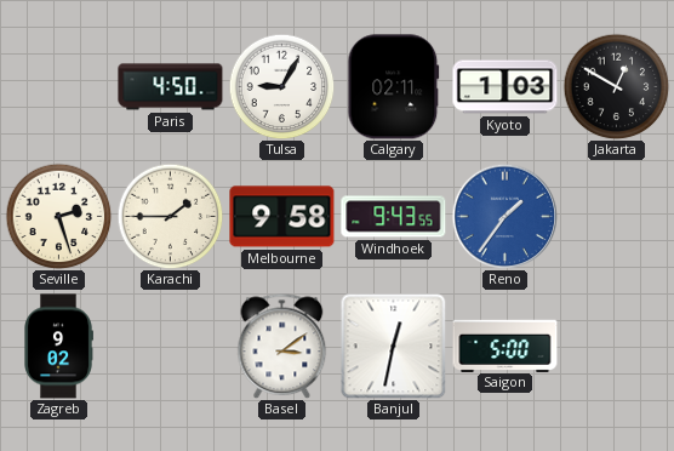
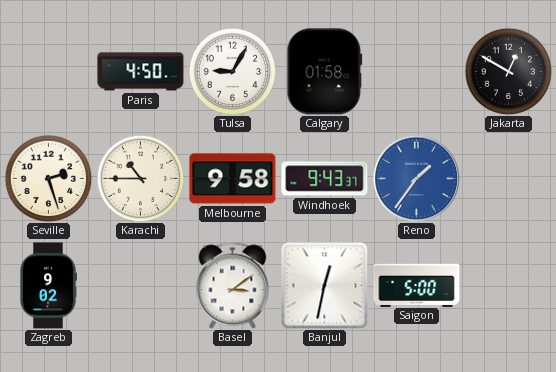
Calgary: 02:11 -> 01:58 (325, 72)
Kyoto: 1:03 -> none (505, 87)
Karachi: 1:45 -> 10:45 (140, 178)
Windhoek: 9:43:55 -> 9:43:37 (325, 179)
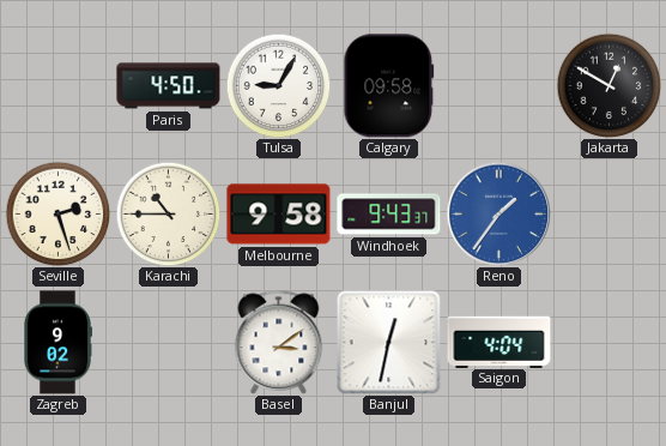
Calgary: 01:58 -> 09:58 (389, 86)
Saigon: 5:00 -> 4:04 (500, 342)
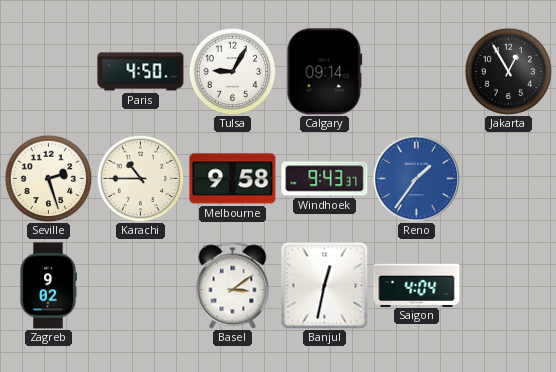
Calgary: 09:58 -> 09:14 (325, 72)
Jakarta: 12:50 -> 12:55 (508, 71)
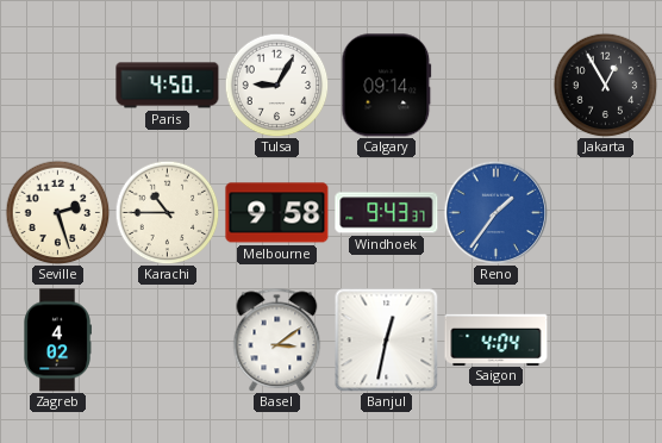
Zagreb: 9:02 -> 4:02 (58, 341)
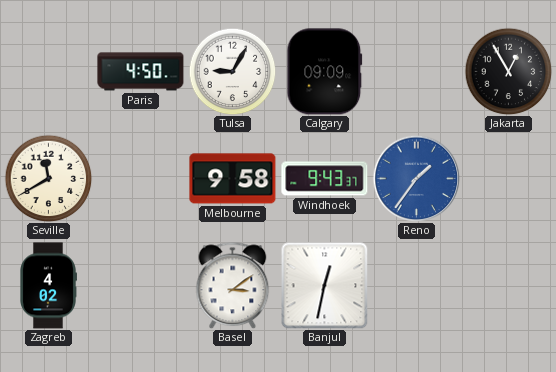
Calgary: 09:14 -> 09:09 (325, 72)
Seville: 2:27 -> 11:40 (48, 178)
Karachi: 10:45 -> none (167, 212)
Saigon: 4:04 -> none (496, 339)
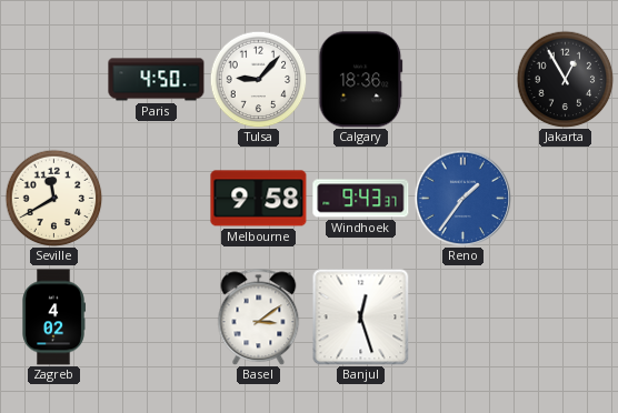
Tulsa: 9:05 -> 9:07 (258, 79)
Calgary: 09:09 -> 18:36 (361, 80)
Banjul: 12:32 -> 12:27 (360, 316)
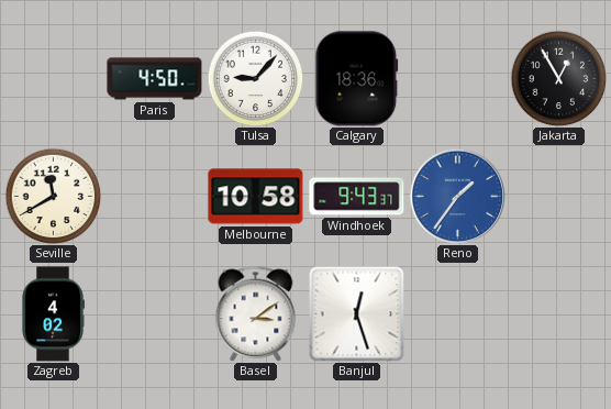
Melbourne: 9:58 -> 10:58 (256, 197)
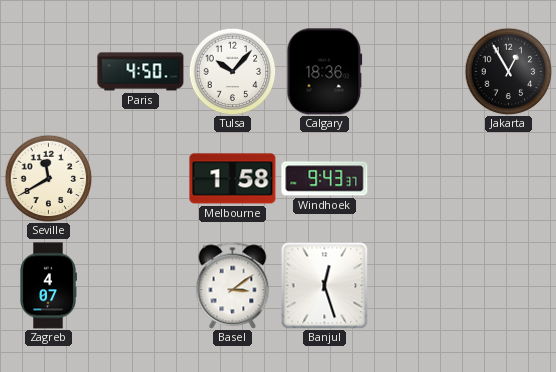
Tulsa: 9:07 -> 10:07 (232, 71)
Melbourne: 10:58 -> 1:58 (233, 179)
Reno: 1:36 -> none (457, 196)
Zagreb: 4:02 -> 4:07 (49, 286)
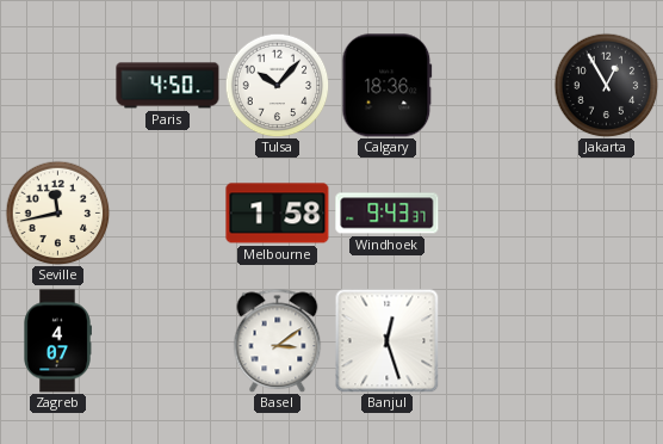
Seville: 11:40 -> 11:43 (57, 212)
